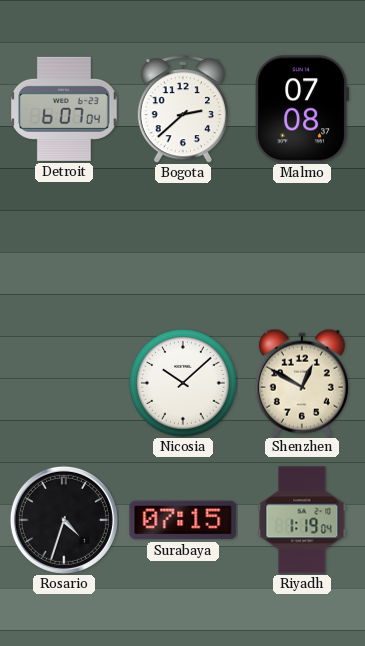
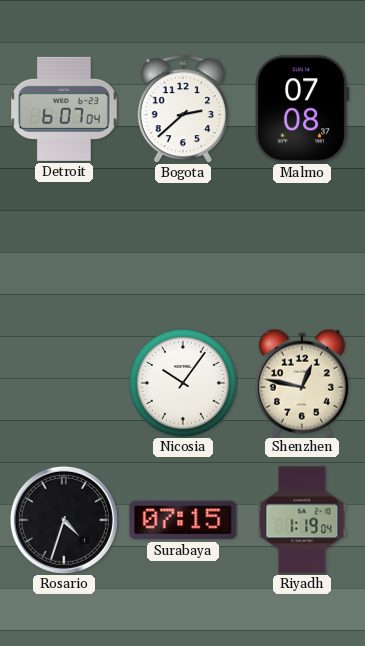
Nicosia: 10:08 -> 10:06 (183, 383)
Shenzhen: 12:50 -> 12:47 (302, 383)
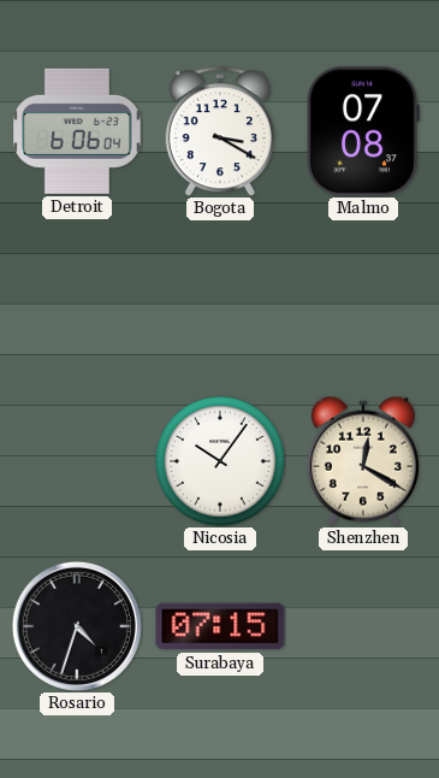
Detroit: 6:07 -> 6:06 (77, 131)
Bogota: 2:38 -> 3:20 (220, 131)
Shenzhen: 12:47 -> 12:20 (363, 461)
Riyadh: 1:19 -> none (302, 520)
